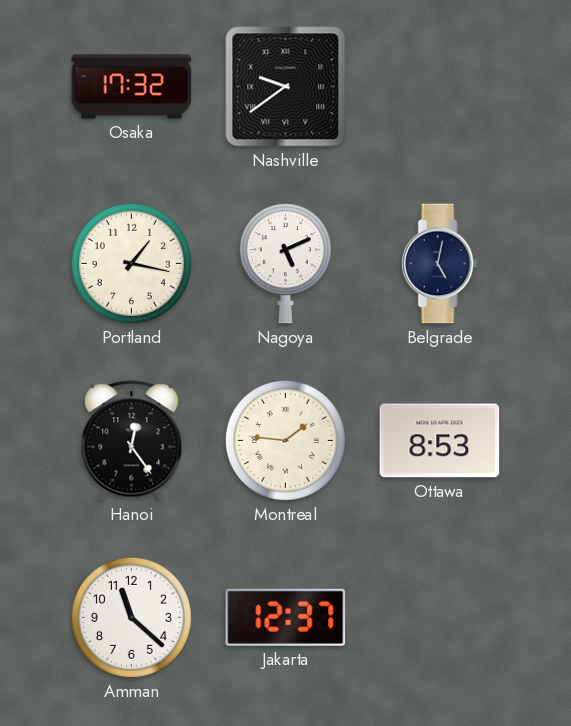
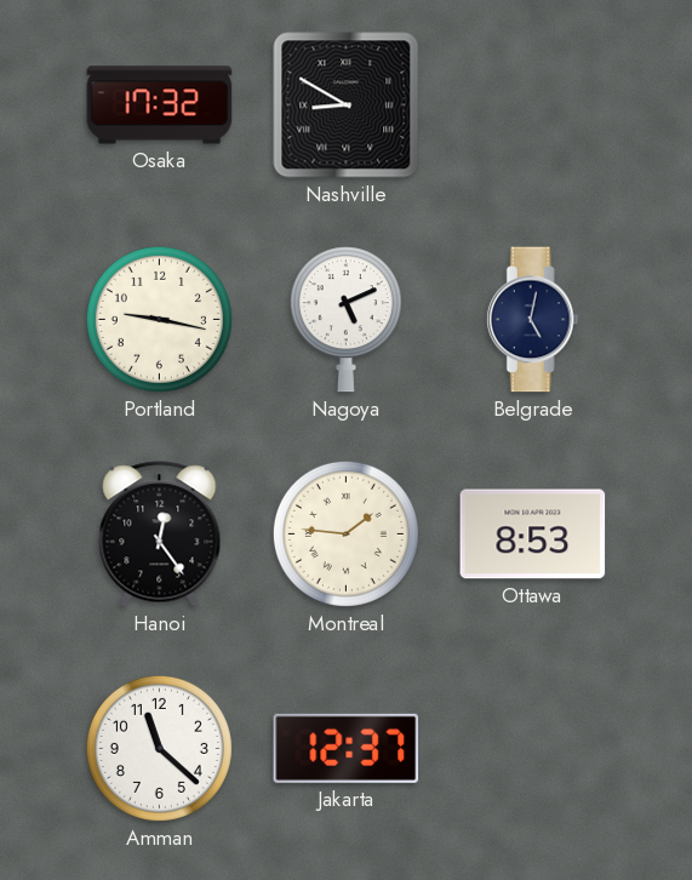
Nashville: 9:39 -> 8:50 (347, 105)
Portland: 1:17 -> 9:17 (159, 319)
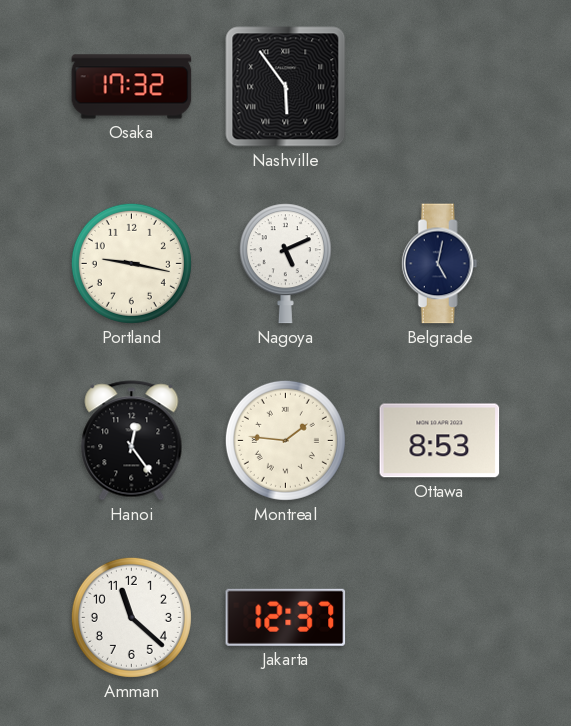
Nashville: 8:50 -> 5:54 (286, 87)
